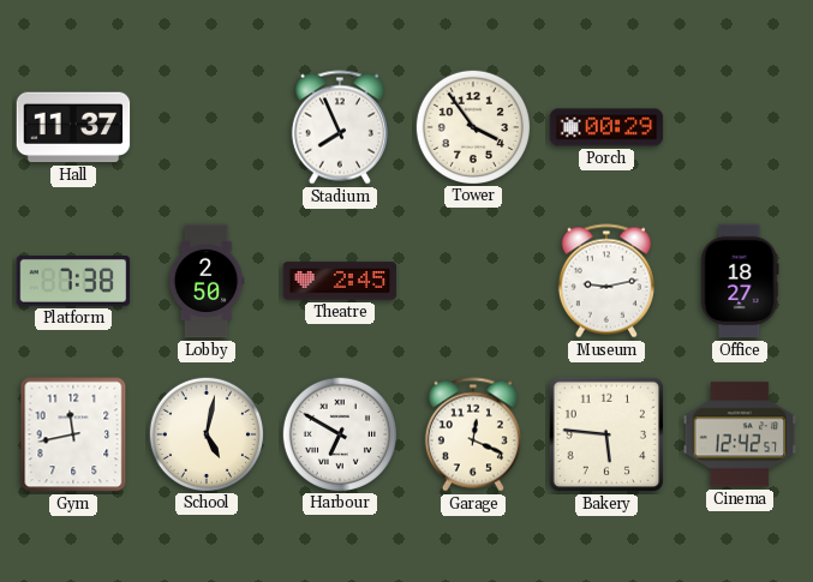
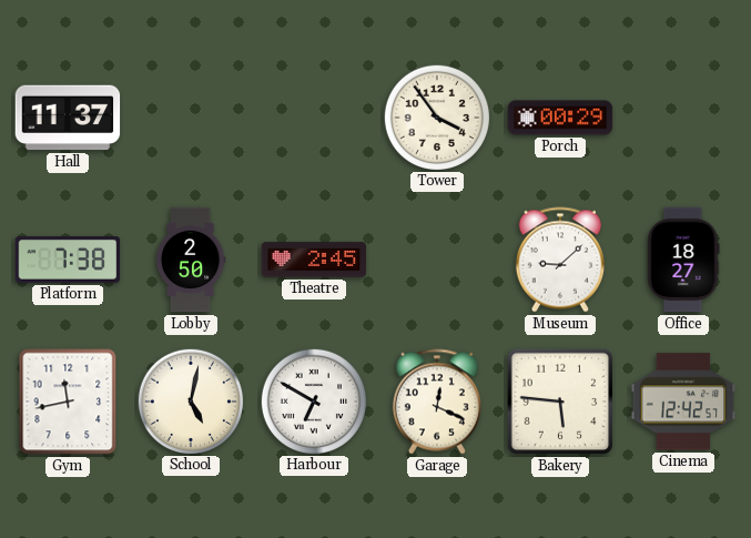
Stadium: 7:56 -> none (340, 127)
Museum: 9:13 -> 9:08 (560, 260)
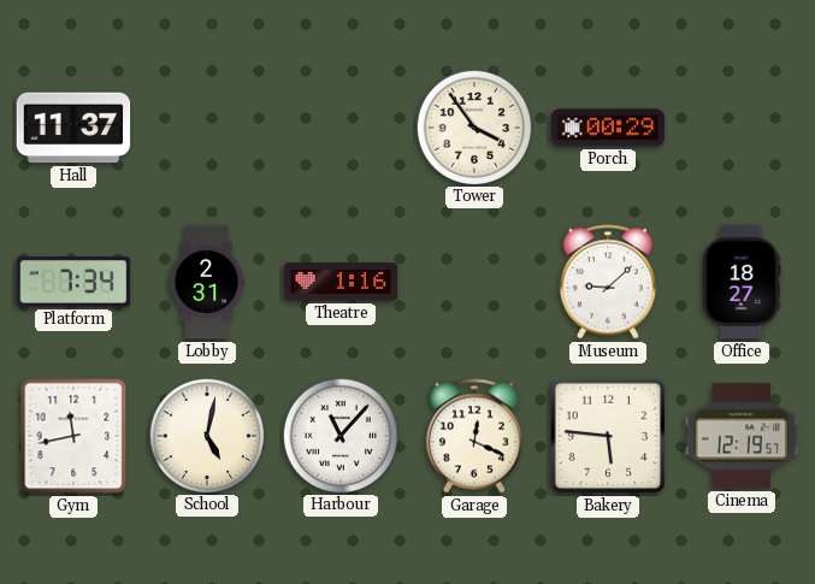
Platform: 7:38 -> 7:34 (73, 283)
Lobby: 2:50 -> 2:31 (207, 282)
Theatre: 2:45 -> 1:16 (341, 282)
Harbour: 6:50 -> 11:07 (339, 435)
Cinema: 12:42 -> 12:19 (742, 436)
